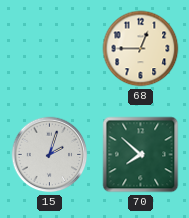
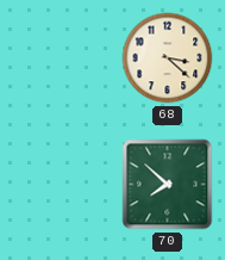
68: 12:45 -> 3:22 (168, 58)
15: 2:03 -> none (50, 155)
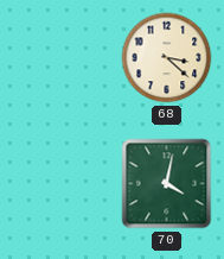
70: 7:52 -> 4:02 (167, 184)
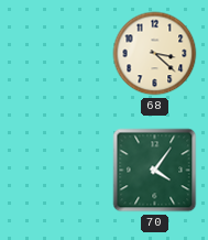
70: 4:02 -> 4:06 (155, 171)
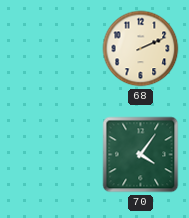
68: 3:22 -> 2:11 (141, 49)
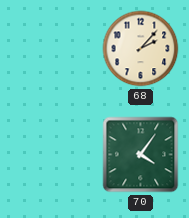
68: 2:11 -> 2:07 (141, 49)
